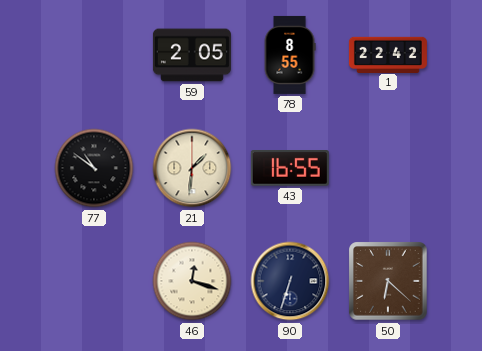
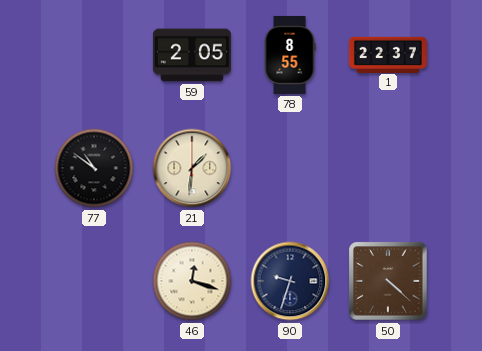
1: 22:42 -> 22:37 (388, 54)
43: 16:55 -> none (290, 169)
90: 6:33 -> 9:33 (290, 281)
50: 6:22 -> 4:22 (388, 281)
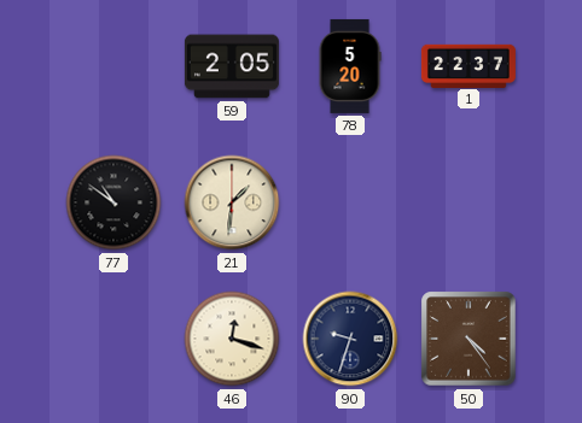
78: 8:55 -> 5:20 (350, 66)
50: 4:22 -> 4:24 (468, 339)
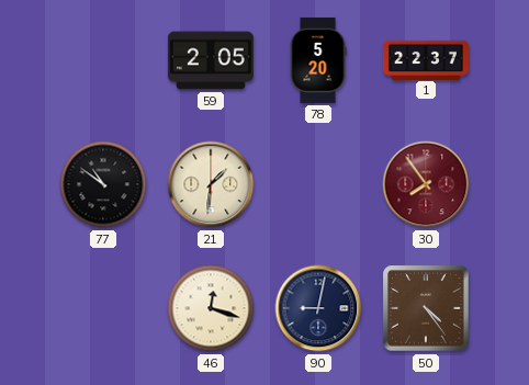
30: none -> 7:54 (426, 184)
90: 9:33 -> 9:02 (318, 308)
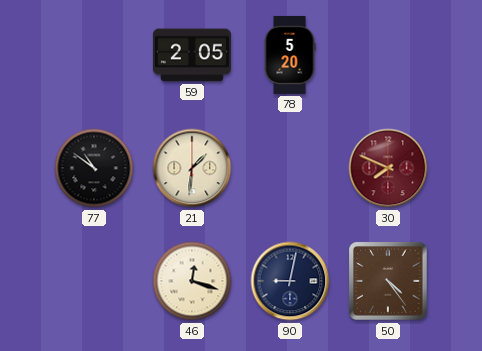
1: 22:37 -> none (426, 59)
30: 7:54 -> 7:49 (388, 168)
